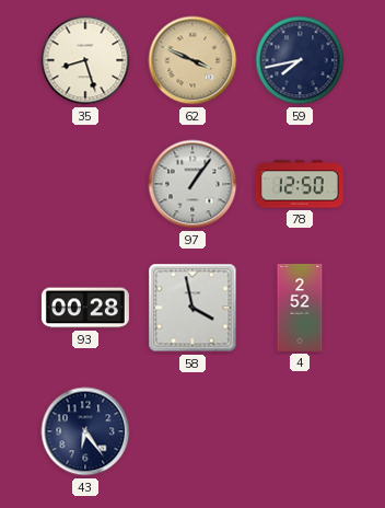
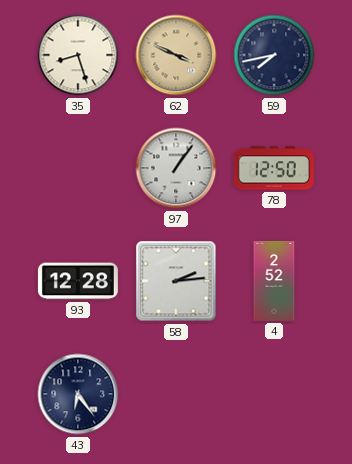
93: 00:28 -> 12:28 (78, 281)
58: 3:58 -> 2:14 (176, 281)
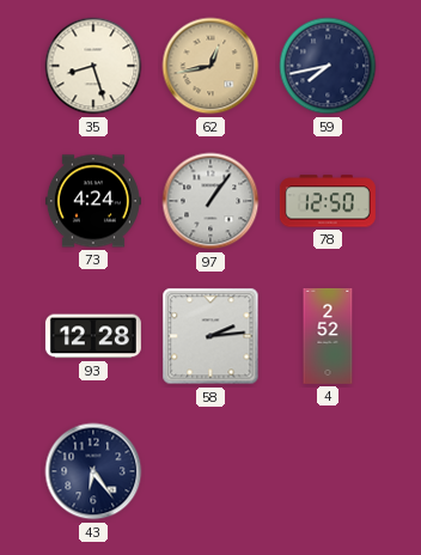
62: 3:49 -> 12:43 (210, 66)
73: none -> 4:24 (93, 201)
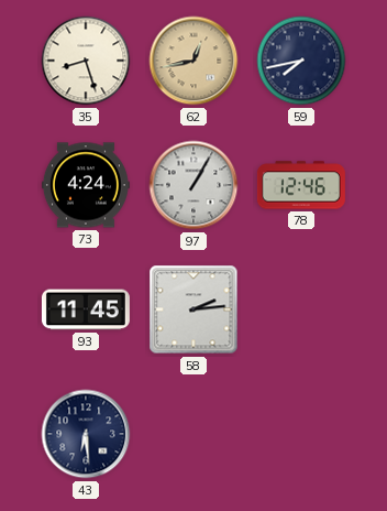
97: 1:06 -> 1:05 (193, 185)
78: 12:50 -> 12:46 (301, 185)
93: 12:28 -> 11:45 (86, 309)
4: 2:52 -> none (328, 336)
43: 6:24 -> 6:29 (86, 434)
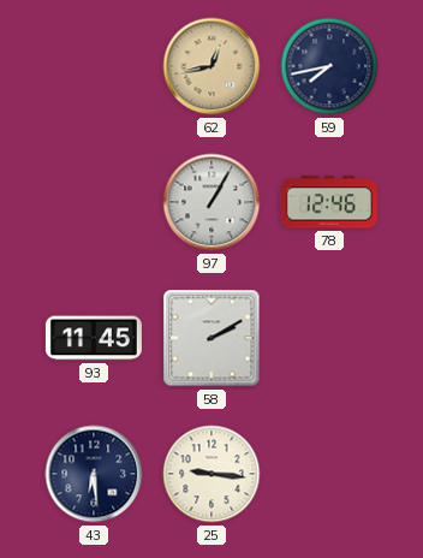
35: 8:27 -> none (86, 61)
73: 4:24 -> none (86, 185)
58: 2:14 -> 2:10 (211, 338)
25: none -> 9:16 (211, 474)
